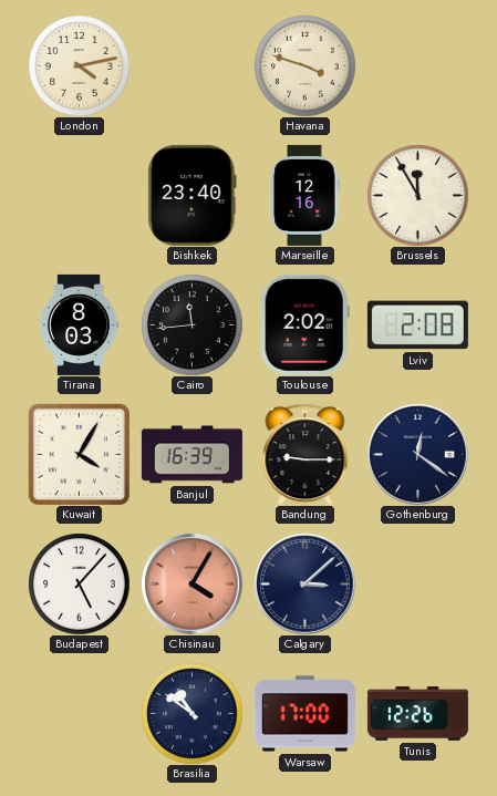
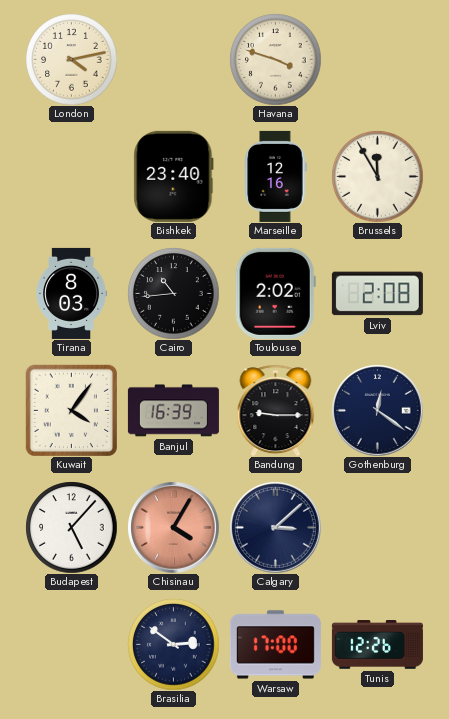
Cairo: 11:44 -> 10:44 (173, 293)
Kuwait: 4:05 -> 4:06 (71, 410)
Brasilia: 10:51 -> 2:51 (173, 644)
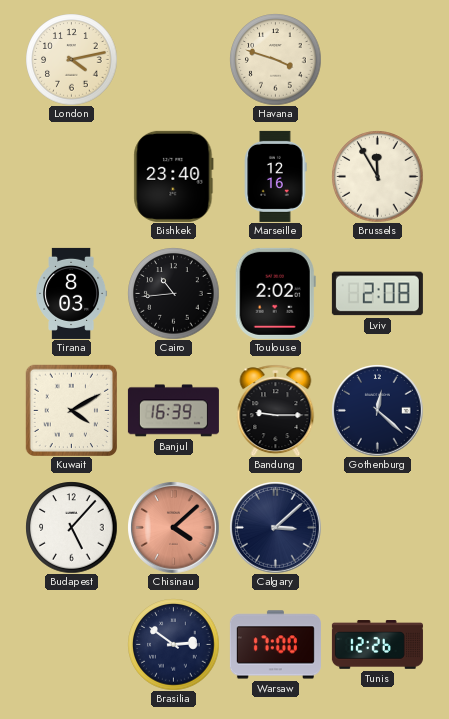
Kuwait: 4:06 -> 4:10 (71, 410)
Gothenburg: 12:21 -> 12:22 (377, 410)
Chisinau: 4:05 -> 4:08 (173, 527)
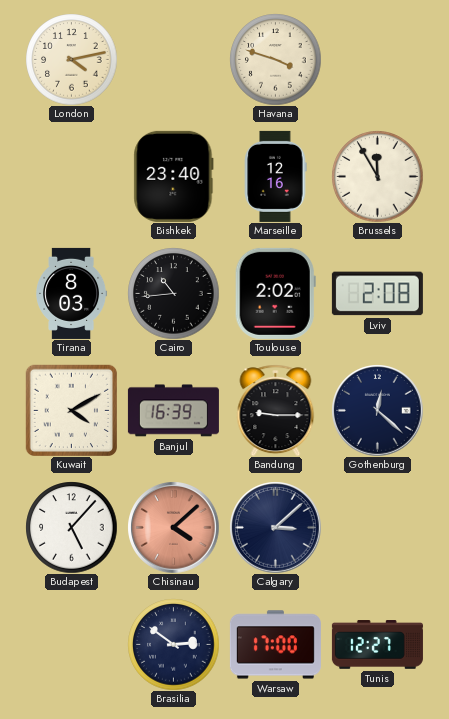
Tunis: 12:26 -> 12:27 (377, 645)
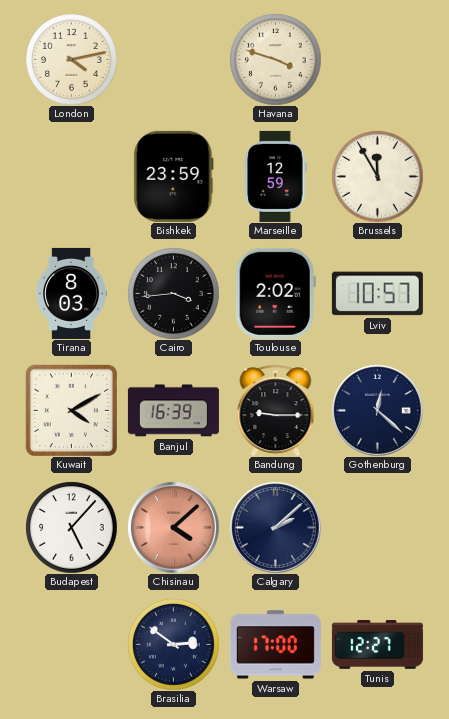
Bishkek: 23:40 -> 23:59 (174, 176)
Marseille: 12:16 -> 12:59 (275, 176)
Cairo: 10:44 -> 3:44 (173, 293)
Lviv: 2:08 -> 10:57 (377, 294)
Calgary: 3:08 -> 2:08 (275, 527)
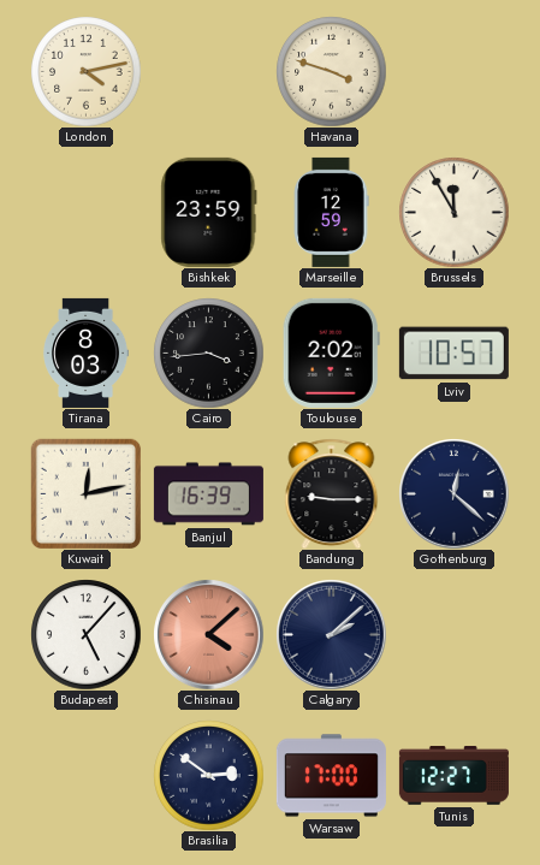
Kuwait: 4:10 -> 12:13 (85, 493)
